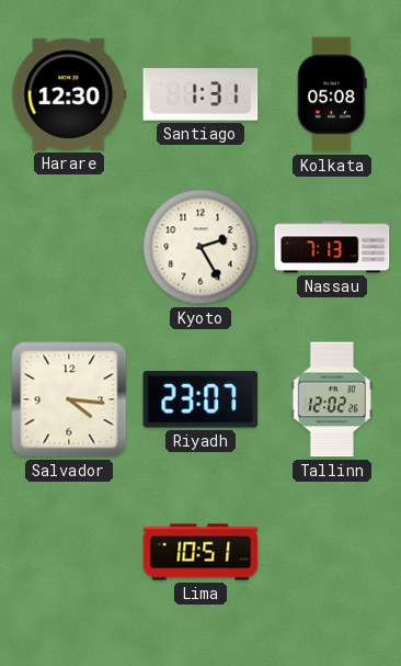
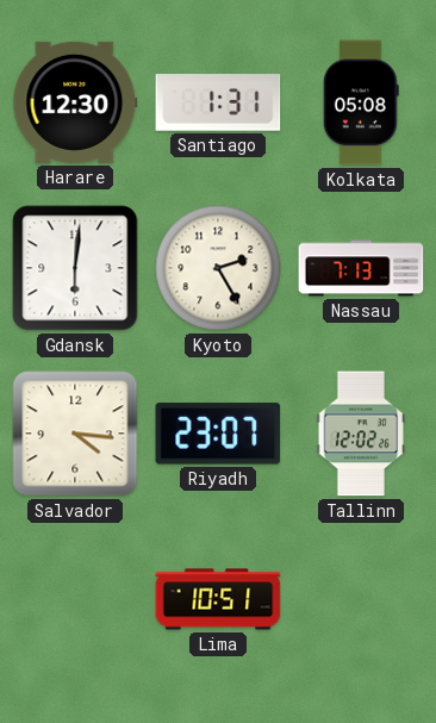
Gdansk: none -> 6:01 (75, 268)
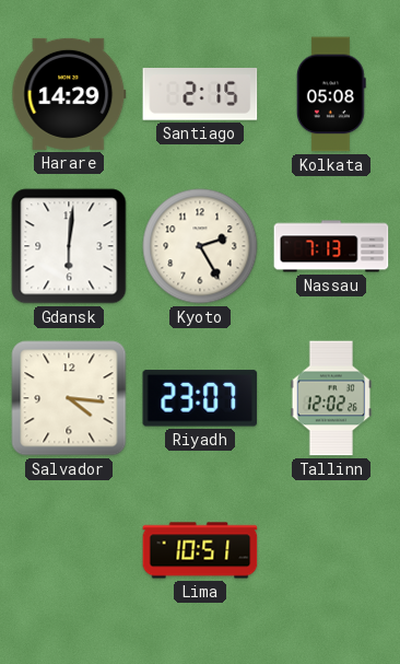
Harare: 12:30 -> 14:29 (69, 94)
Santiago: 1:31 -> 2:15 (200, 94)
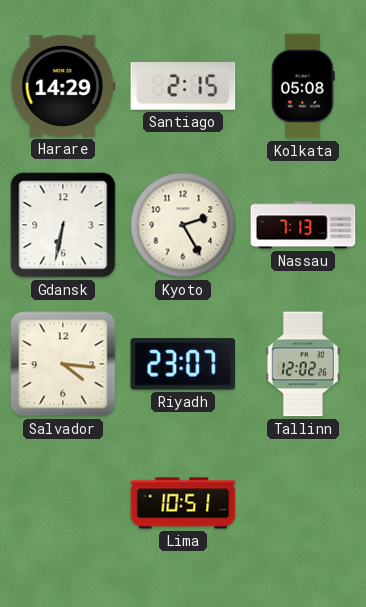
Gdansk: 6:01 -> 6:32 (63, 225)
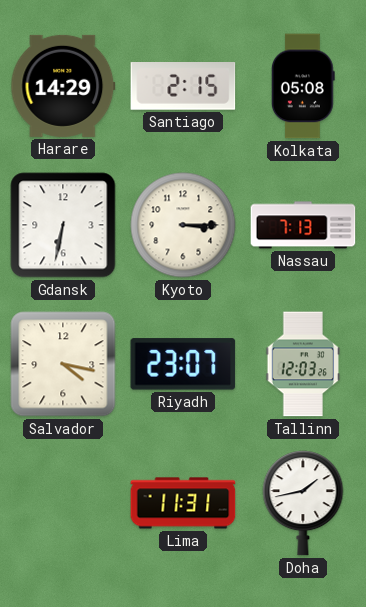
Kyoto: 2:25 -> 3:15 (183, 225)
Salvador: 4:16 -> 4:17 (63, 364)
Tallinn: 12:02 -> 12:03 (303, 364)
Lima: 10:51 -> 11:31 (183, 503)
Doha: none -> 1:43 (303, 503)
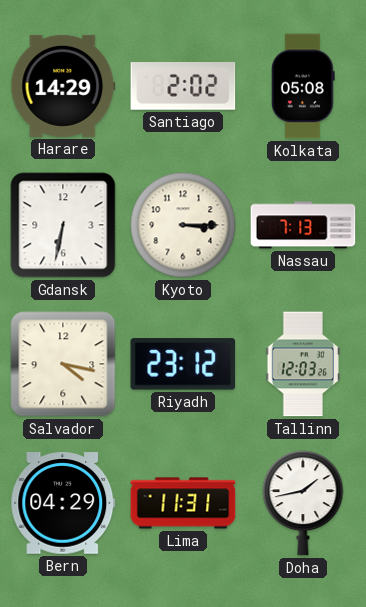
Santiago: 2:15 -> 2:02 (183, 86)
Riyadh: 23:07 -> 23:12 (183, 364)
Bern: none -> 04:29 (63, 503)
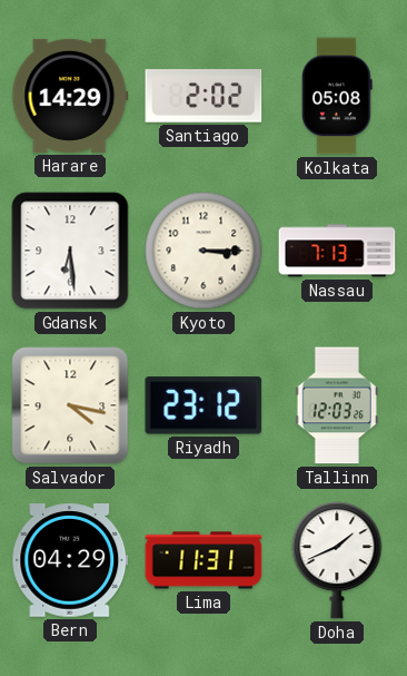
Gdansk: 6:32 -> 6:29 (70, 251)
Doha: 1:43 -> 1:41 (337, 560)
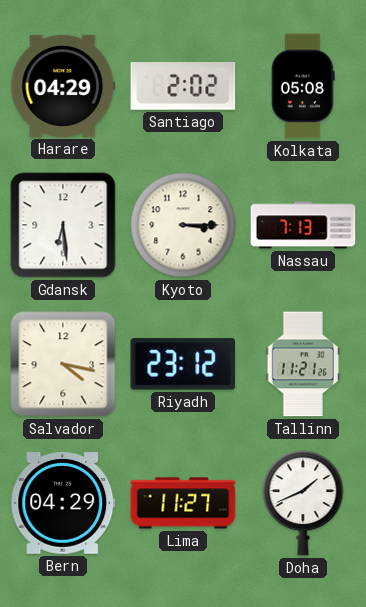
Harare: 14:29 -> 04:29 (63, 86)
Tallinn: 12:03 -> 11:21 (303, 364)
Lima: 11:31 -> 11:27 (183, 503)
